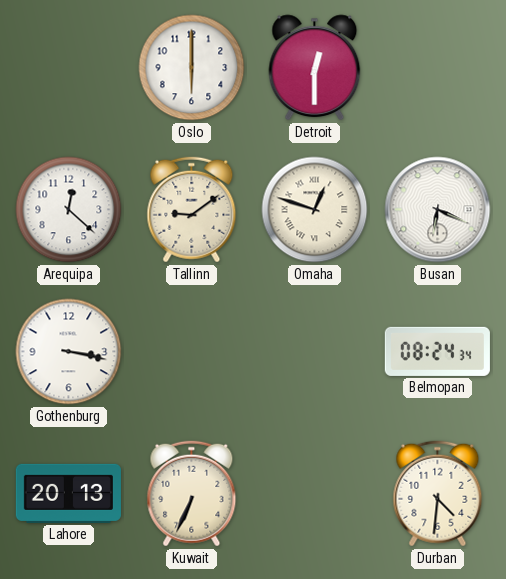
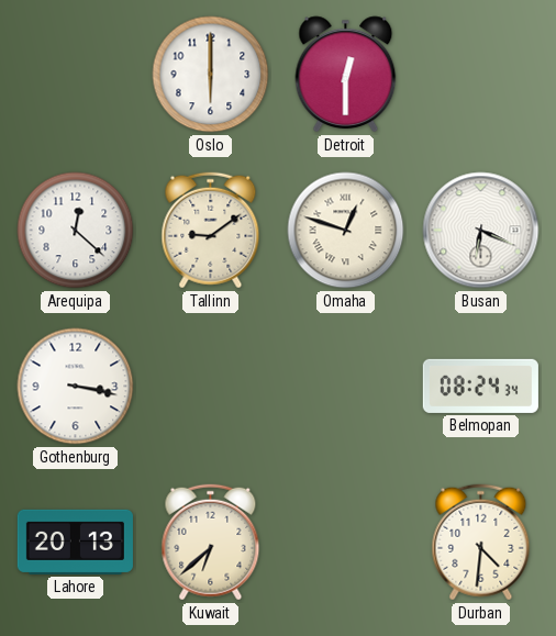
Kuwait: 6:34 -> 6:38 (211, 543)
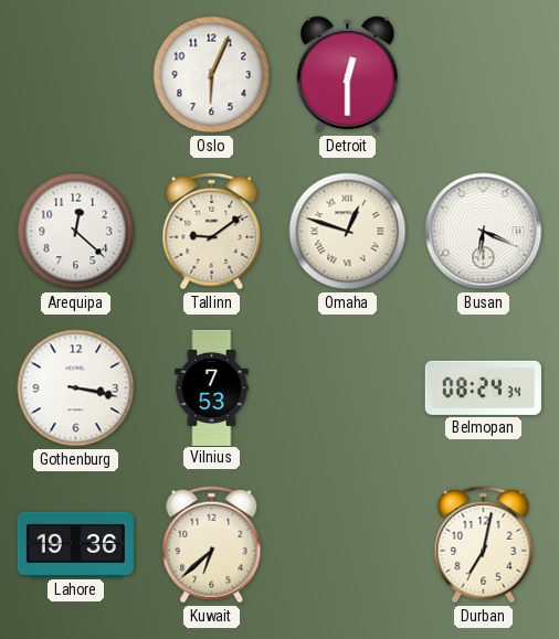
Oslo: 6:00 -> 6:04 (212, 75)
Vilnius: none -> 7:53 (212, 387)
Lahore: 20:13 -> 19:36 (75, 544)
Durban: 4:31 -> 7:02 (484, 545)
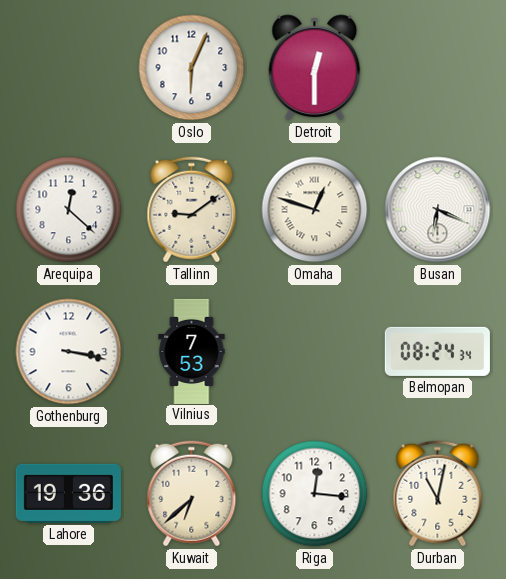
Riga: none -> 12:16 (315, 494)
Durban: 7:02 -> 11:02 (438, 494)
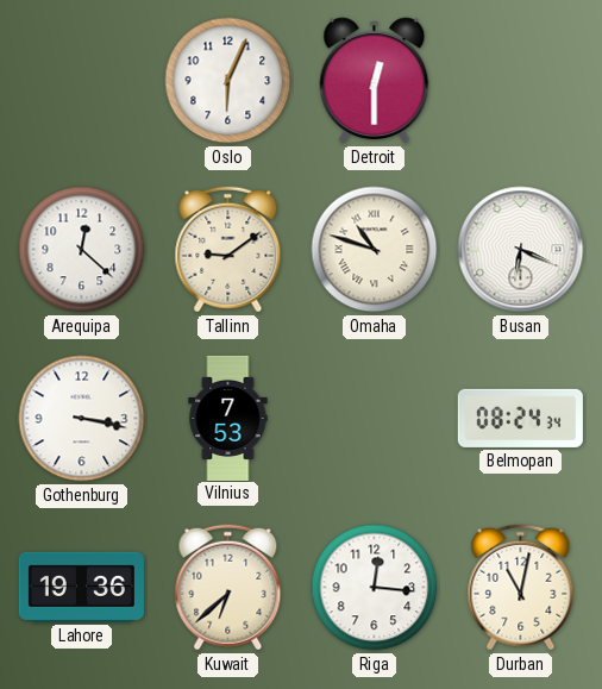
Omaha: 12:48 -> 10:48 (375, 250)
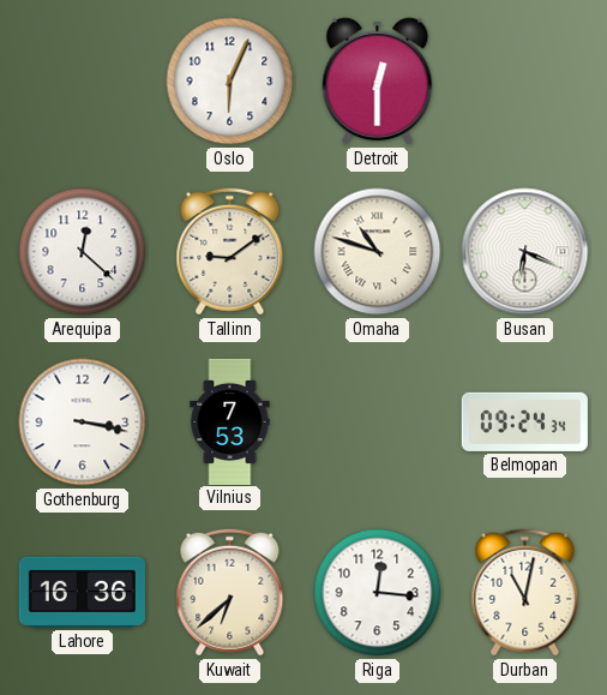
Belmopan: 08:24 -> 09:24 (524, 421)
Lahore: 19:36 -> 16:36 (82, 592)
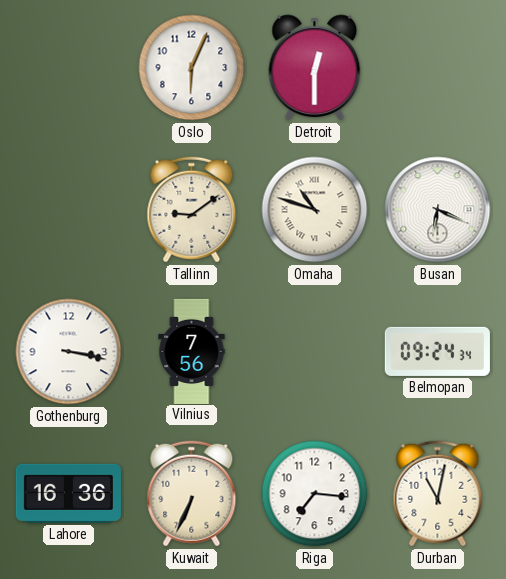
Arequipa: 12:22 -> none (83, 252)
Vilnius: 7:53 -> 7:56 (192, 351)
Kuwait: 6:38 -> 6:34 (192, 494)
Riga: 12:16 -> 7:16 (315, 494)
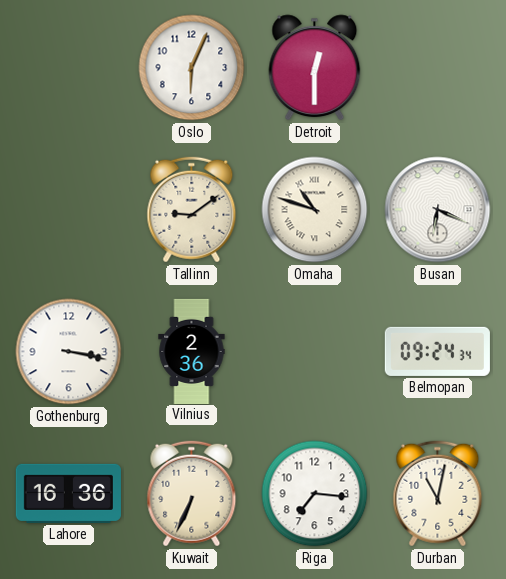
Vilnius: 7:56 -> 2:36 (192, 351)
